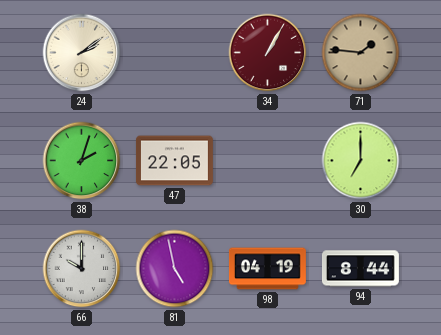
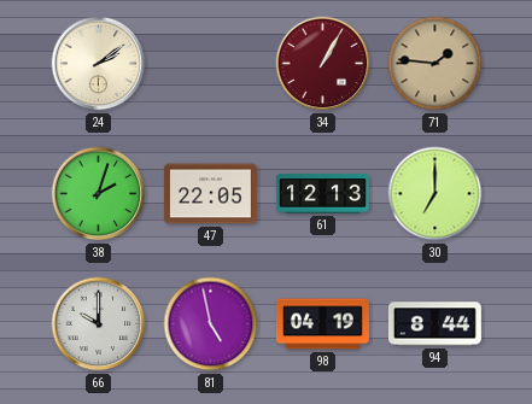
61: none -> 12:13 (322, 194)
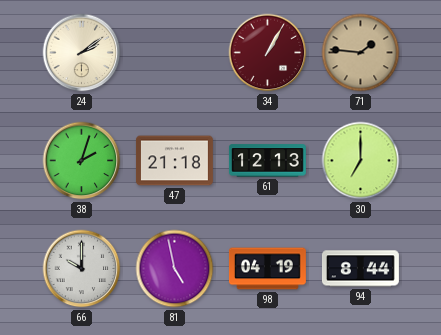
47: 22:05 -> 21:18 (174, 161)
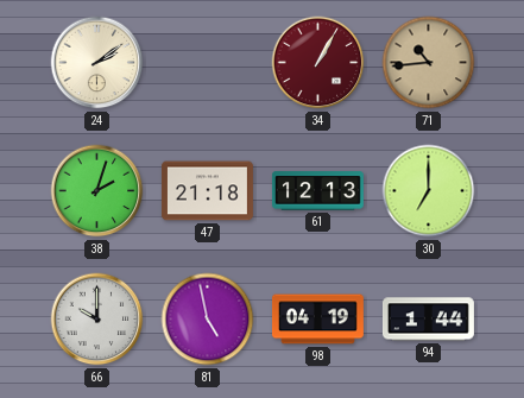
71: 1:46 -> 10:44 (429, 63)
94: 8:44 -> 1:44 (428, 320)
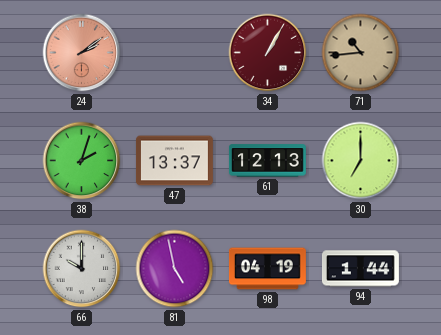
24 dial: cream -> salmon (82, 53)
47: 21:18 -> 13:37 (174, 161)
